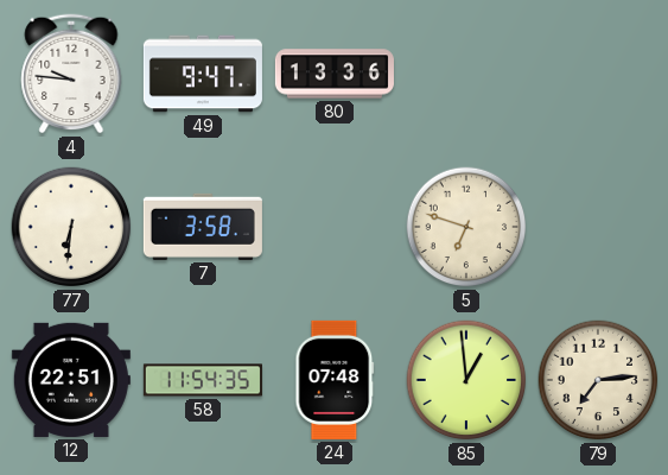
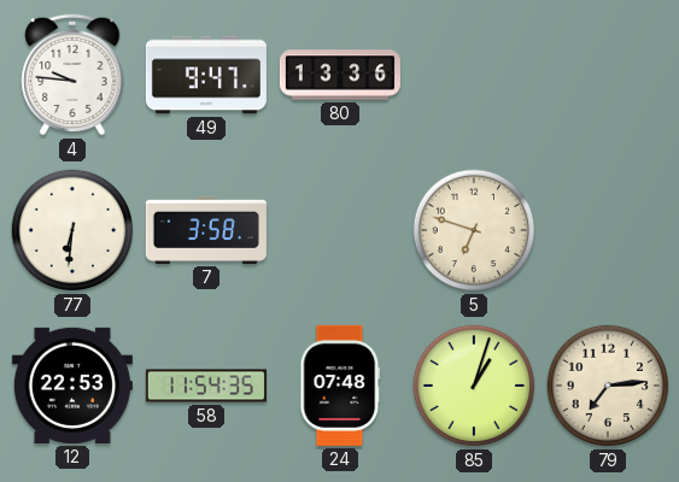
12: 22:51 -> 22:53 (72, 386)
85: 12:59 -> 1:03 (474, 386)
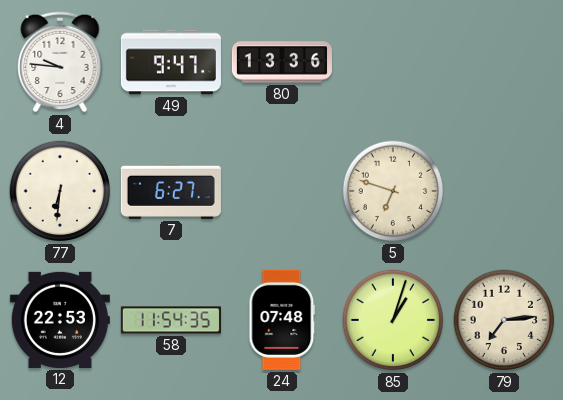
7: 3:58 -> 6:27 (171, 191)
